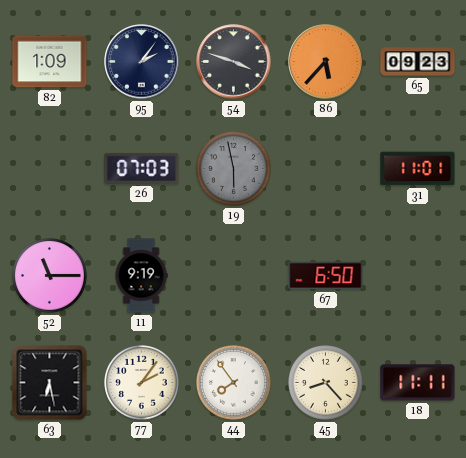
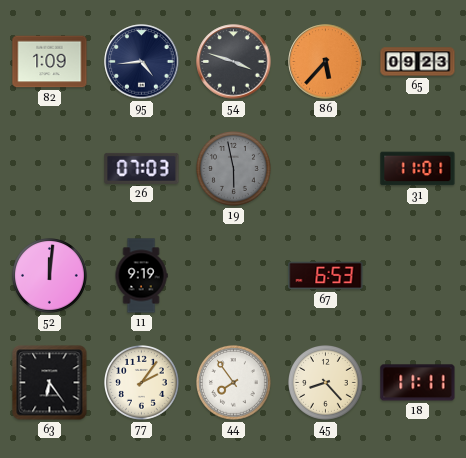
95: 2:06 -> 4:44 (142, 62)
52: 11:15 -> 12:01 (50, 276)
67: 6:50 -> 6:53 (326, 276)
63: 6:28 -> 6:24 (50, 383)
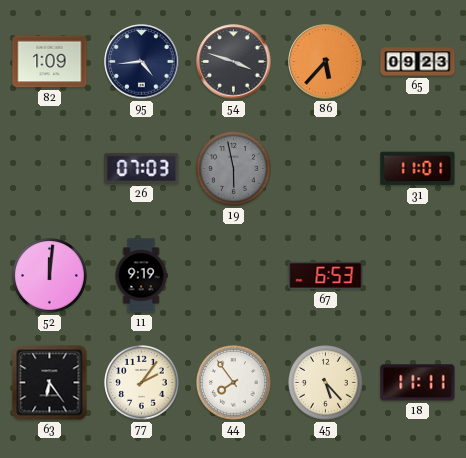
45: 8:23 -> 5:23 (326, 383)
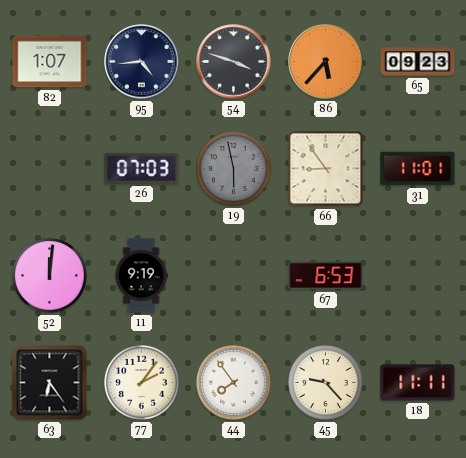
82: 1:09 -> 1:07 (50, 62)
66: none -> 8:54 (326, 169)
45: 5:23 -> 9:23 (326, 383)
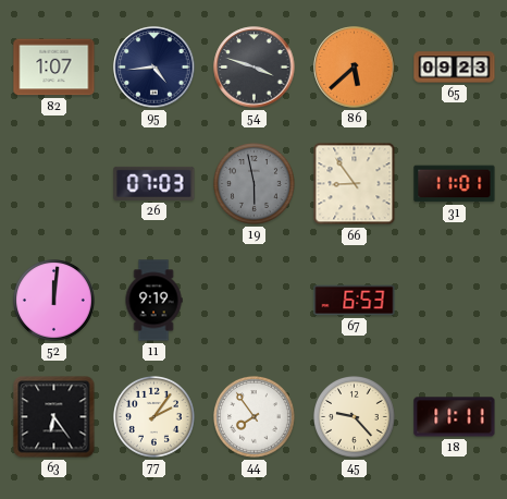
86: 5:37 -> 5:38 (355, 68)
